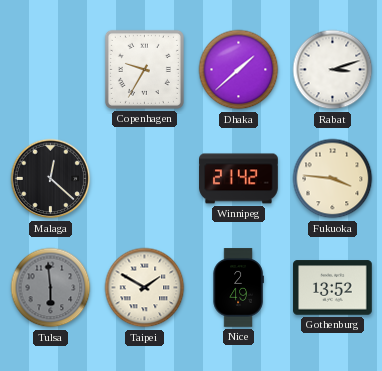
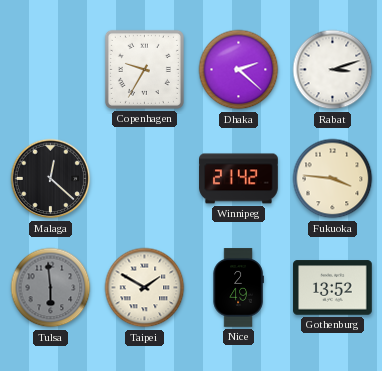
Dhaka: 1:38 -> 2:22 (239, 70)
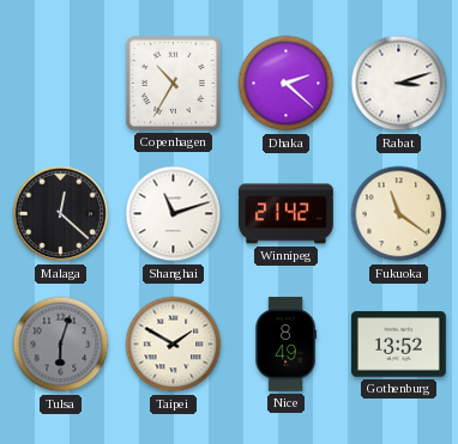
Copenhagen: 9:35 -> 10:35 (173, 83)
Shanghai: none -> 11:12 (174, 214)
Fukuoka: 3:46 -> 11:21 (399, 214)
Tulsa: 5:59 -> 6:03 (61, 345)
Nice: 2:49 -> 8:49 (285, 345)
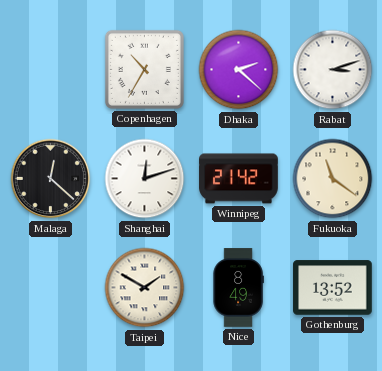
Shanghai: 11:12 -> 12:12 (145, 179)
Tulsa: 6:03 -> none (61, 345)
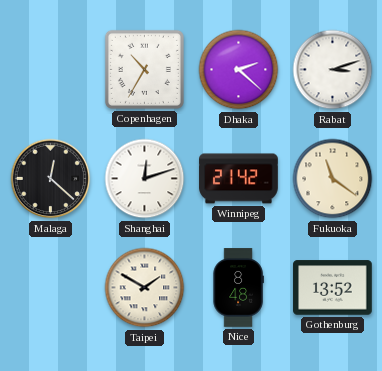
Nice: 8:49 -> 8:48 (238, 288)
